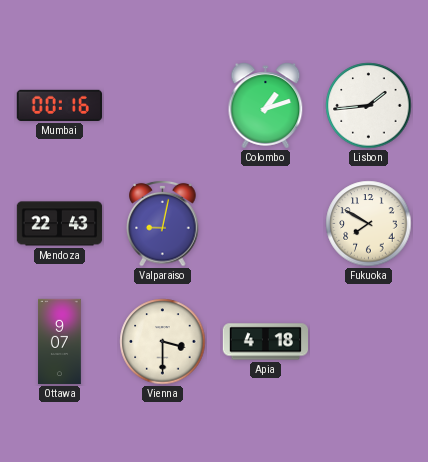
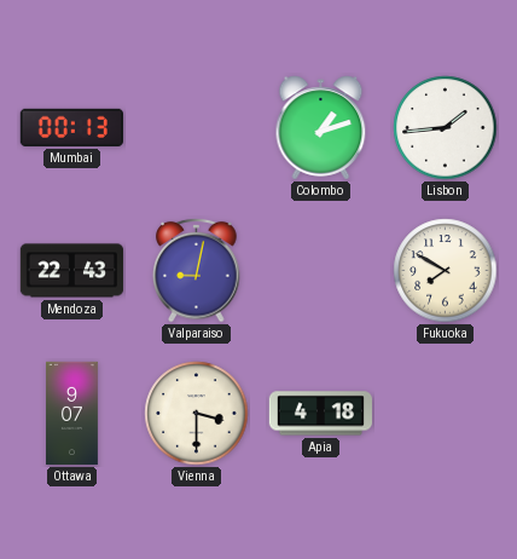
Mumbai: 00:16 -> 00:13 (71, 127)
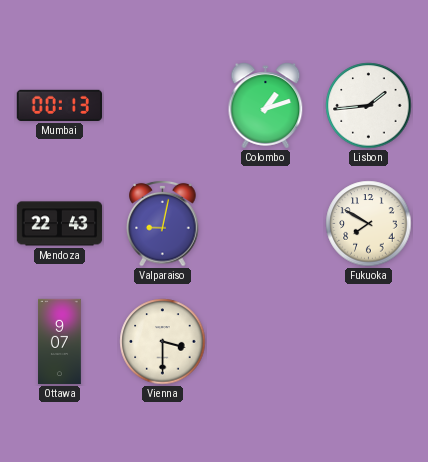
Apia: 4:18 -> none (321, 414)
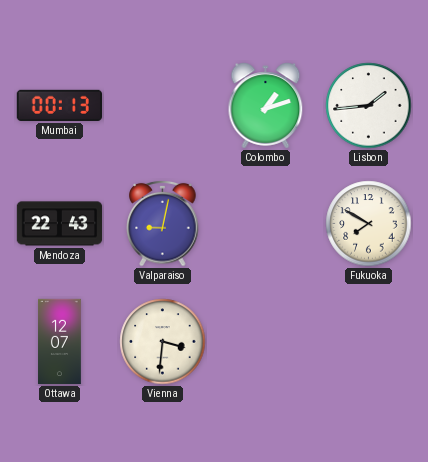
Ottawa: 9:07 -> 12:07 (60, 342)
Vienna: 3:30 -> 3:31 (163, 342)
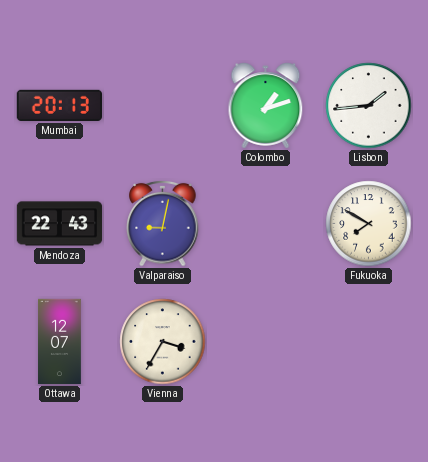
Mumbai: 00:13 -> 20:13 (59, 105)
Vienna: 3:31 -> 3:35 (163, 342)
